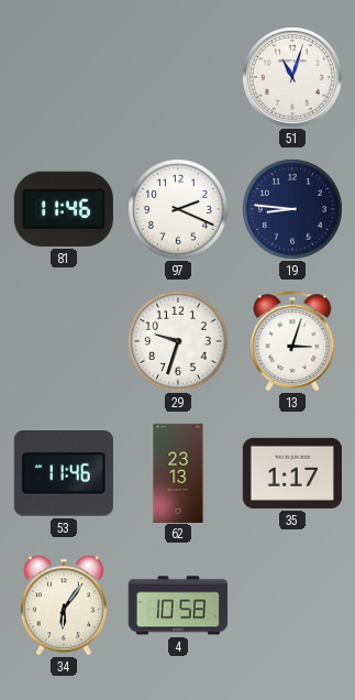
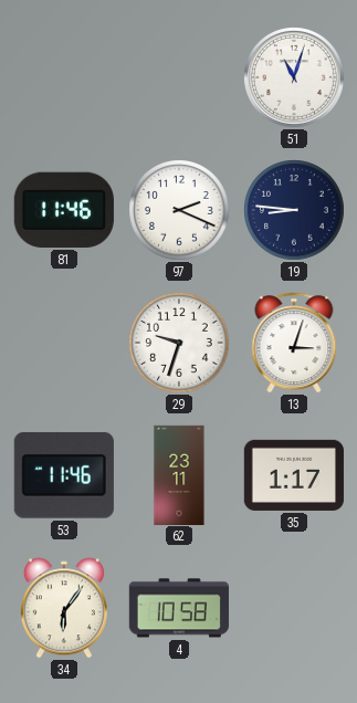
62: 23:13 -> 23:11 (179, 474)
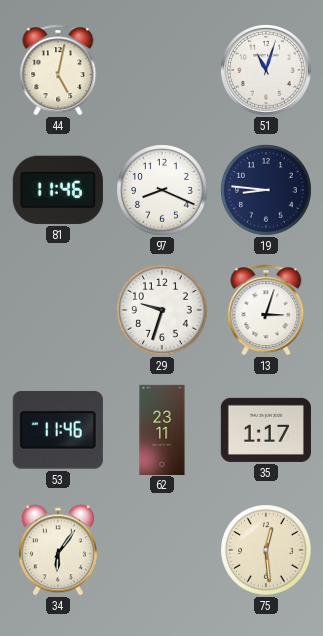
44: none -> 5:02 (58, 70)
97: 2:19 -> 8:19 (162, 190)
4: 10:58 -> none (179, 608)
75: none -> 12:29 (266, 550)
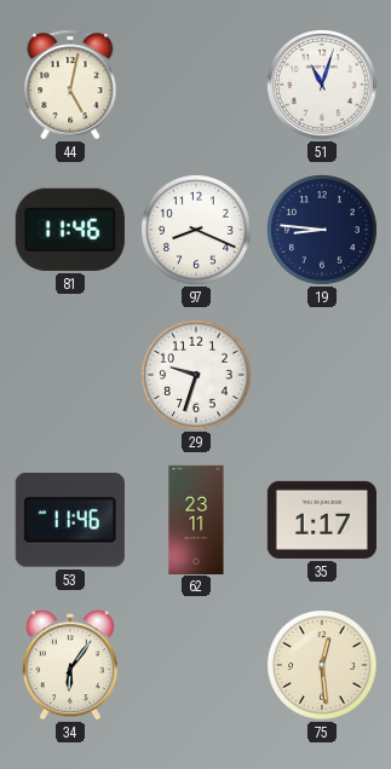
13: 3:03 -> none (266, 310)
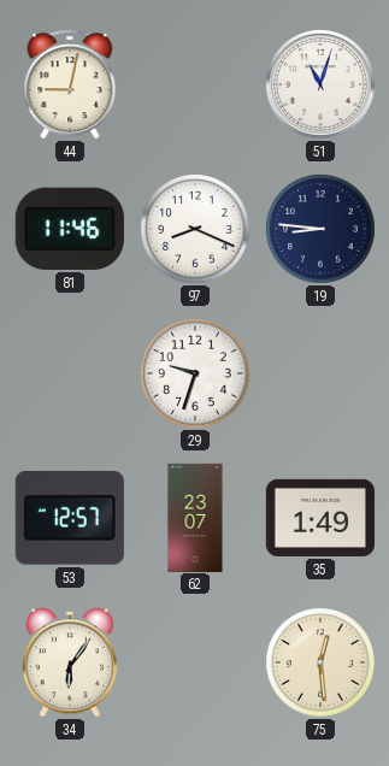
44: 5:02 -> 9:02 (70, 84)
53: 11:46 -> 12:57 (70, 518)
62: 23:11 -> 23:07 (195, 517)
35: 1:17 -> 1:49 (320, 518)
